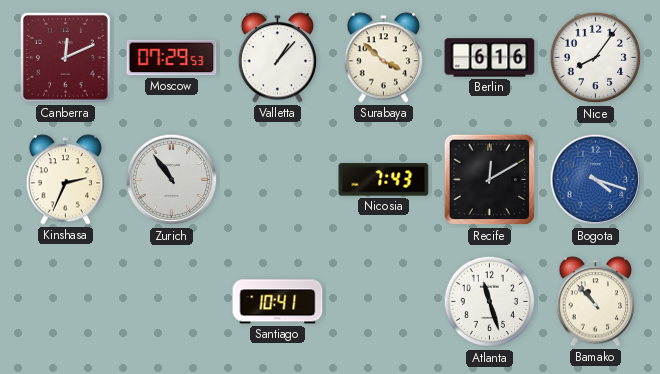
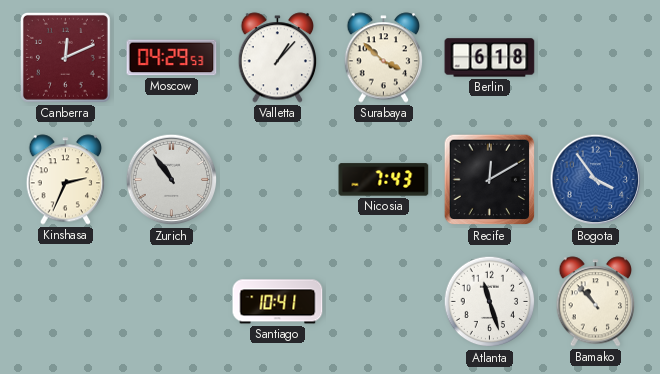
Moscow: 07:29 -> 04:29 (172, 58)
Berlin: 6:16 -> 6:18 (490, 58)
Nice: 8:06 -> none (596, 58)
Bogota: 4:18 -> 3:54 (596, 180)
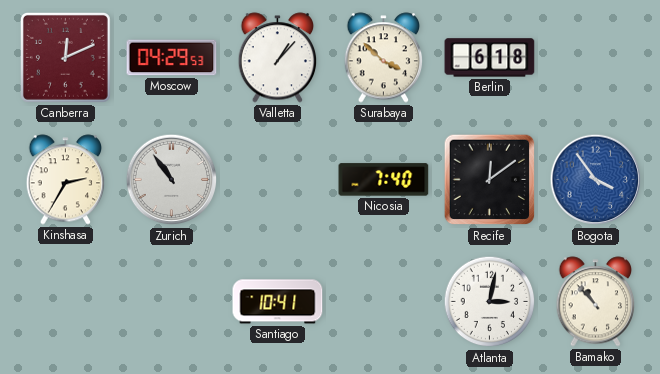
Kinshasa: 2:34 -> 2:35 (66, 180)
Nicosia: 7:43 -> 7:40 (384, 180)
Recife: 12:10 -> 12:09 (490, 180)
Atlanta: 11:27 -> 3:02 (490, 302)
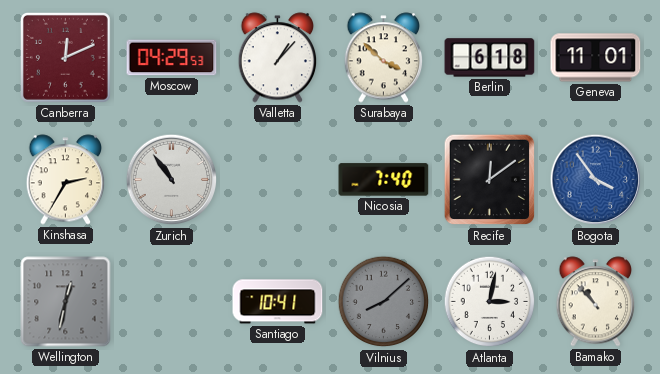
Geneva: none -> 11:01 (596, 58)
Wellington: none -> 12:32 (66, 302)
Vilnius: none -> 8:08 (384, 302)
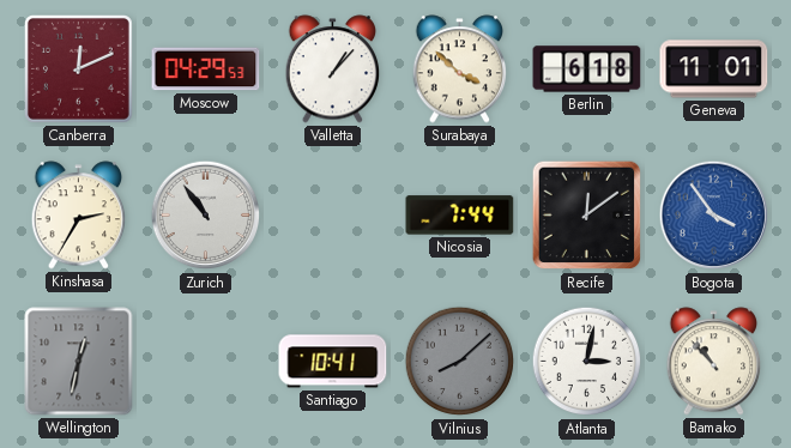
Nicosia: 7:40 -> 7:44 (460, 216)
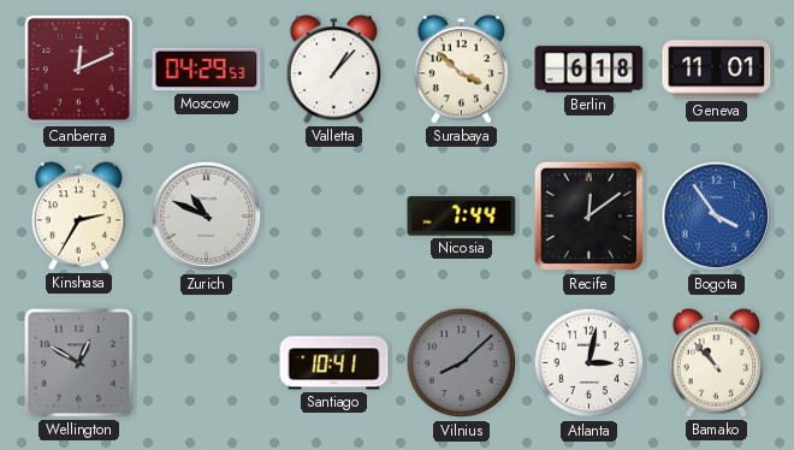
Zurich: 10:54 -> 10:49 (207, 217)
Wellington: 12:32 -> 12:50 (79, 363)
